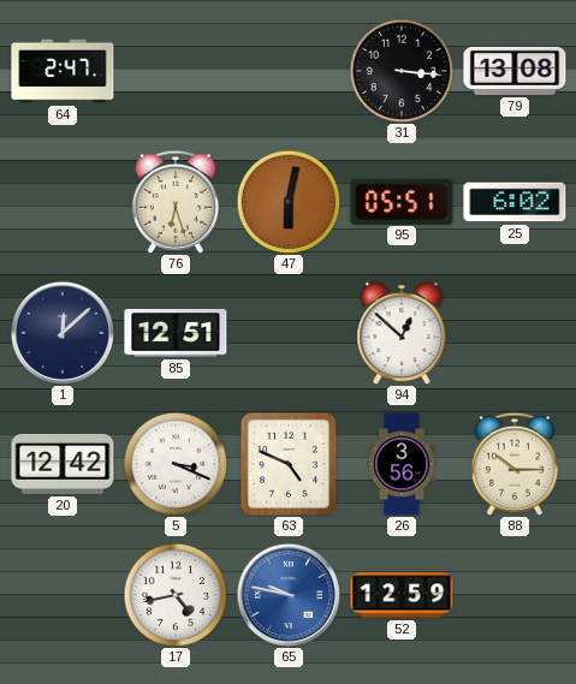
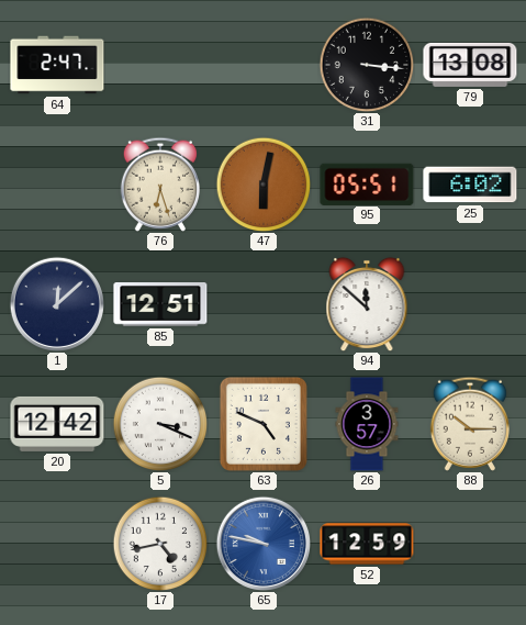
94: 12:52 -> 11:52 (367, 304)
26: 3:56 -> 3:57 (367, 424)
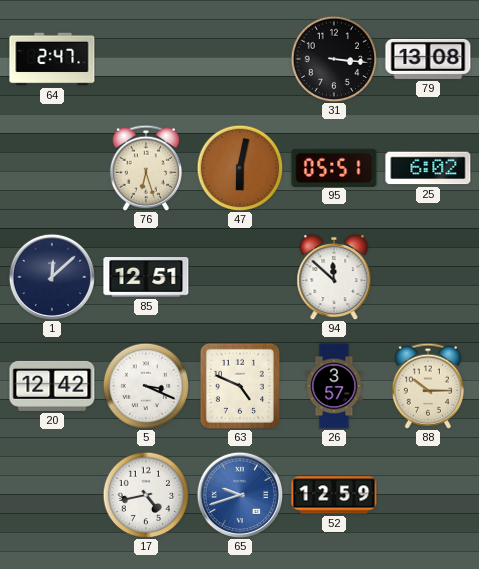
65: 9:47 -> 9:42 (239, 494)
